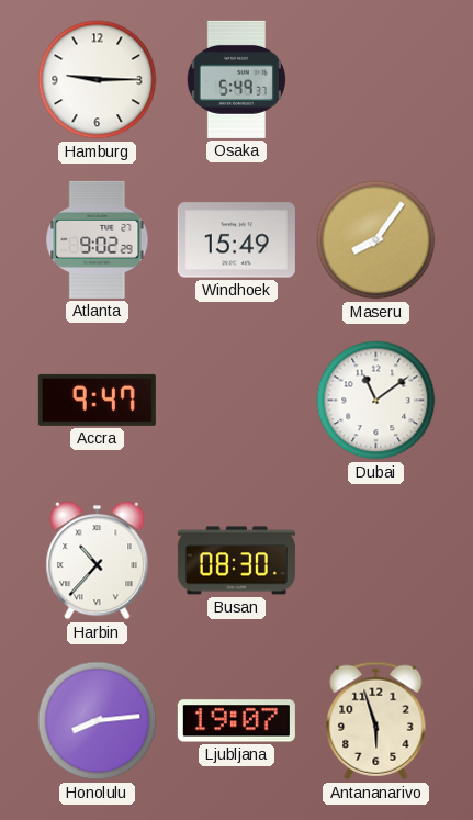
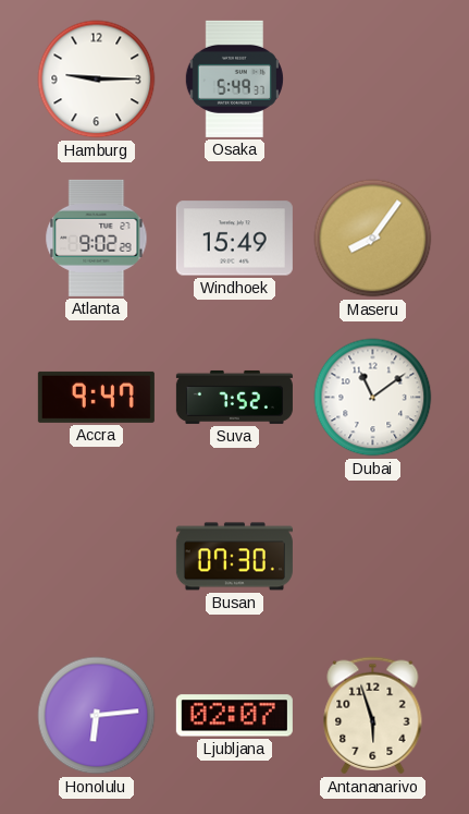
Suva: none -> 7:52 (234, 397)
Harbin: 10:37 -> none (98, 561)
Busan: 08:30 -> 07:30 (234, 557)
Honolulu: 8:14 -> 6:14 (97, 716)
Ljubljana: 19:07 -> 02:07 (234, 716)
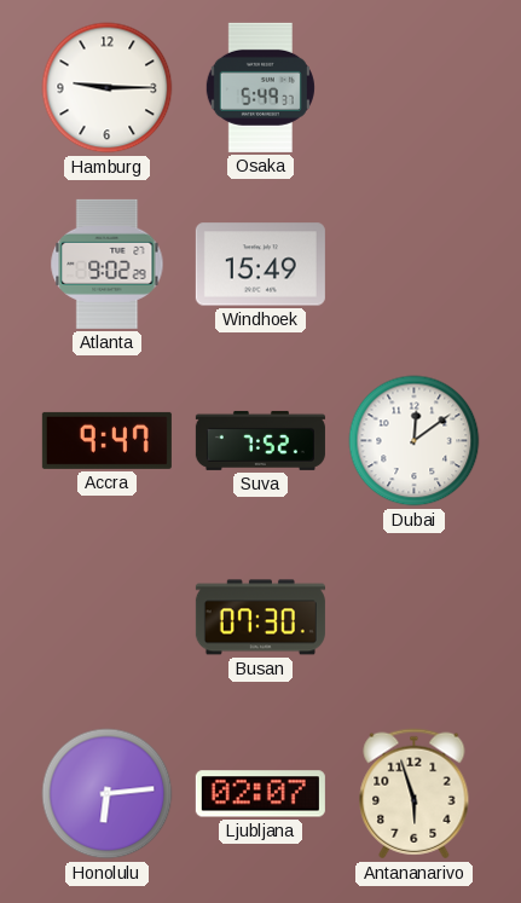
Maseru: 8:06 -> none (373, 239)
Dubai: 11:09 -> 12:09 (415, 441)
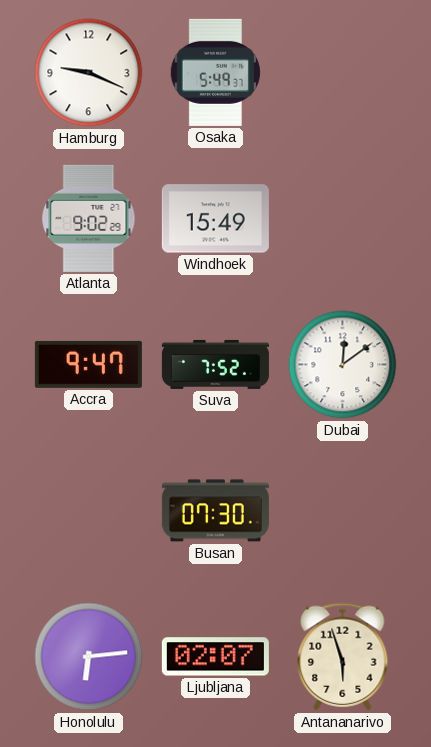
Hamburg: 9:15 -> 9:19 (89, 73)
